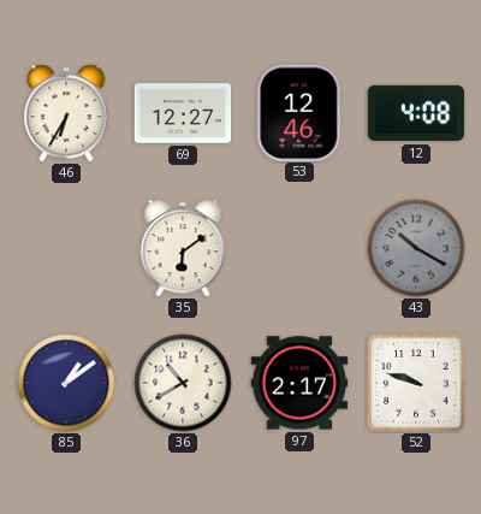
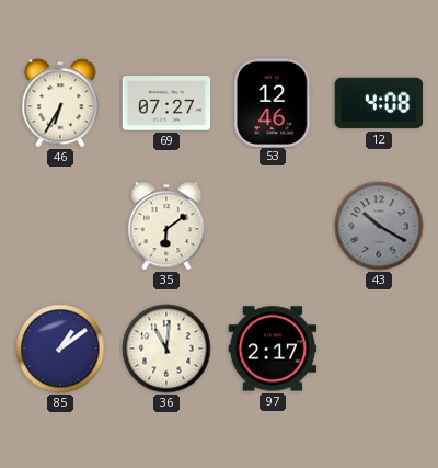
69: 12:27 -> 07:27 (166, 103)
36: 10:40 -> 11:01 (166, 349)
52: 9:48 -> none (416, 383)
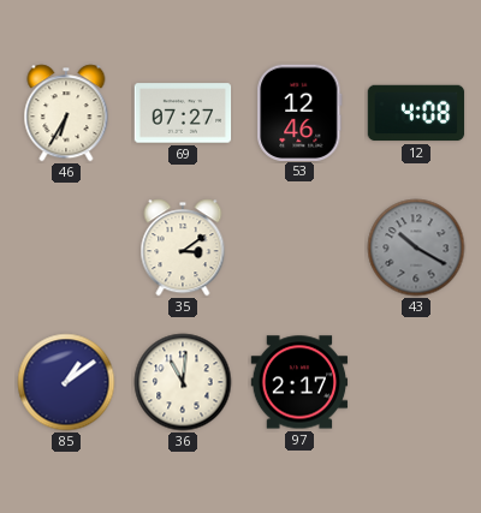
35: 6:09 -> 3:09 (183, 247)
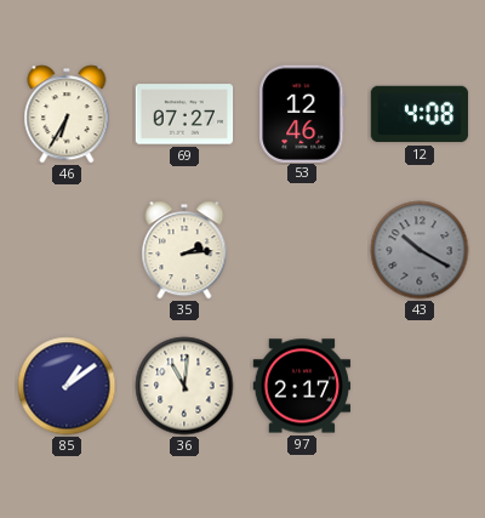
35: 3:09 -> 2:14 (184, 250)
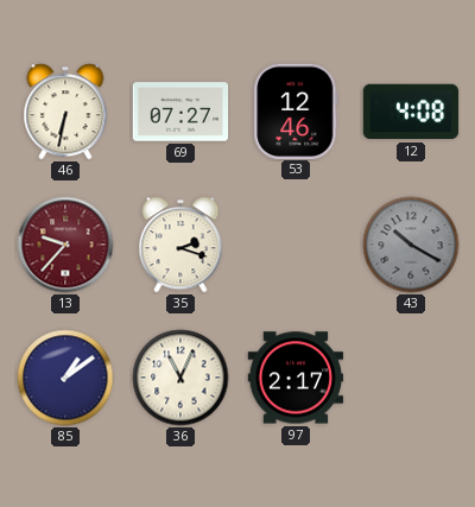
46: 6:35 -> 6:32 (65, 112)
13: none -> 9:37 (65, 245)
35: 2:14 -> 2:18 (180, 245)
36: 11:01 -> 11:04 (180, 378)
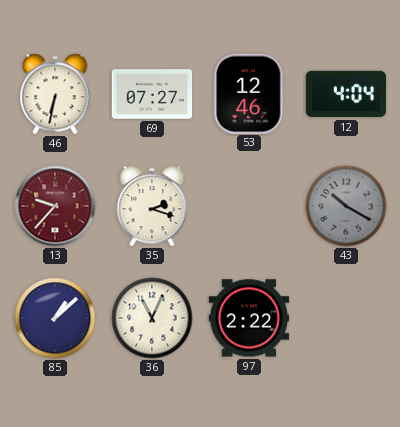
12: 4:08 -> 4:04 (346, 94)
85: 1:09 -> 1:08 (55, 318)
97: 2:17 -> 2:22 (249, 318)
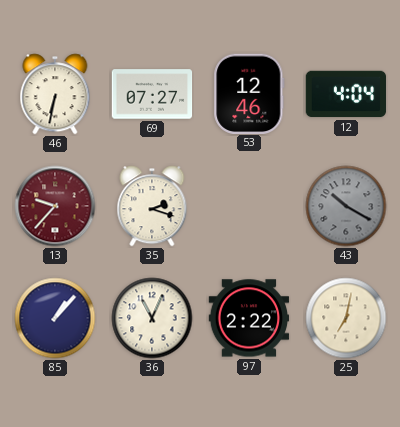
85: 1:08 -> 1:07 (55, 318)
25: none -> 7:02 (346, 318)
